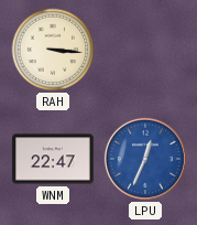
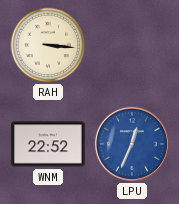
WNM: 22:47 -> 22:52 (48, 144)
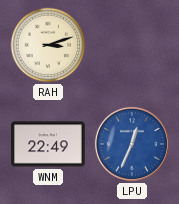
RAH: 3:16 -> 3:12 (48, 45)
WNM: 22:52 -> 22:49 (48, 144)
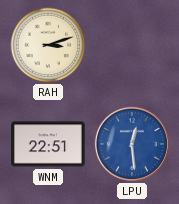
WNM: 22:49 -> 22:51 (48, 144)
LPU: 12:34 -> 12:29 (132, 144)
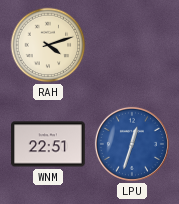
RAH: 3:12 -> 4:12 (48, 45)
LPU: 12:29 -> 12:33 (132, 144)
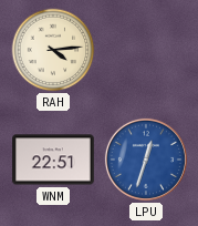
RAH: 4:12 -> 4:14 (53, 50)
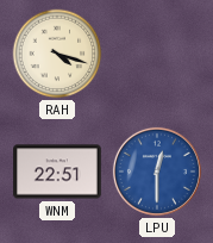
RAH: 4:14 -> 4:18 (57, 54)
LPU: 12:33 -> 12:30 (157, 172)
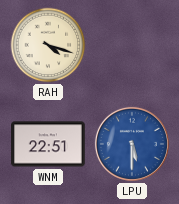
LPU: 12:30 -> 5:30 (132, 144)
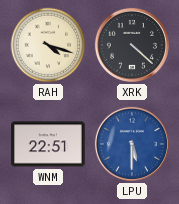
XRK: none -> 4:22 (132, 45)
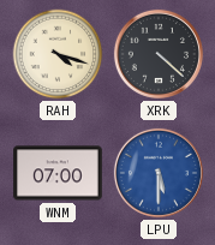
WNM: 22:51 -> 07:00 (58, 173)
